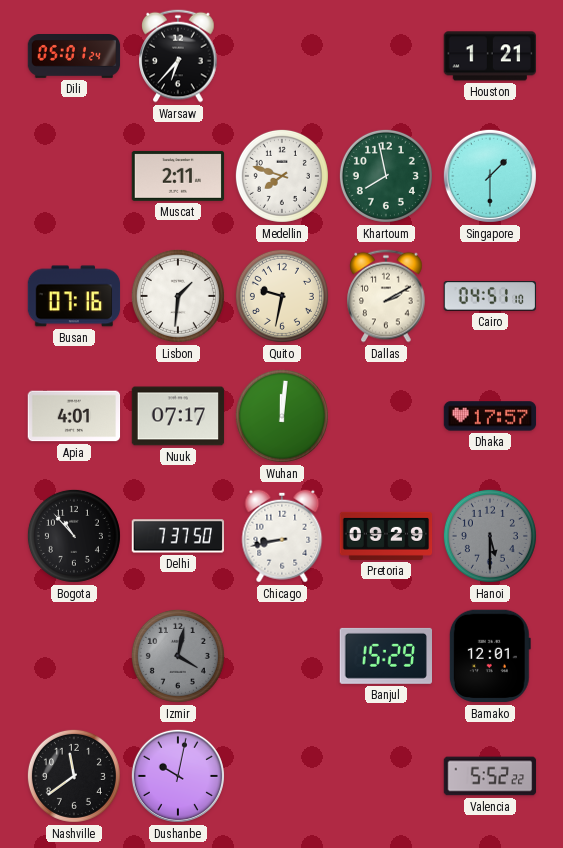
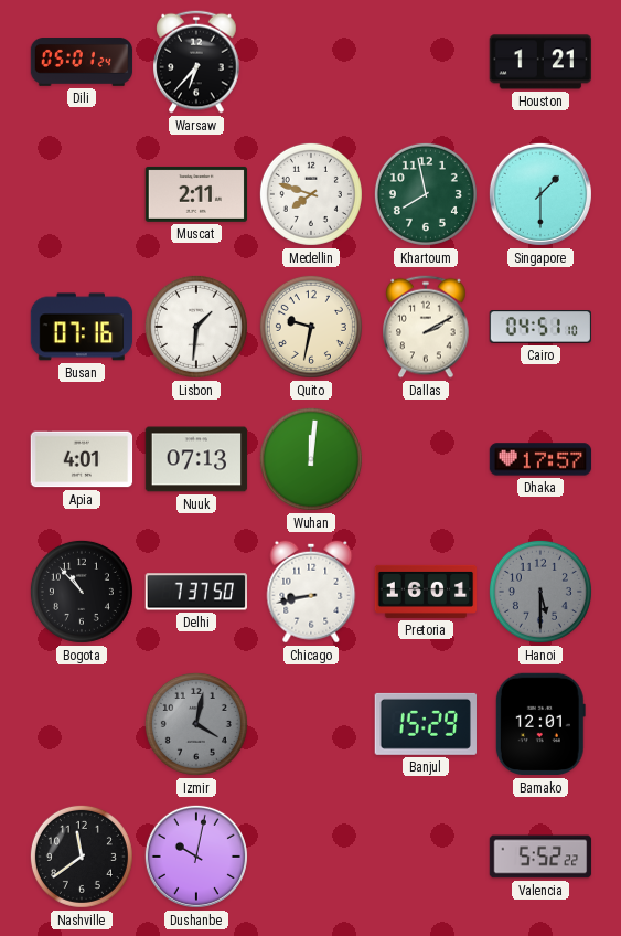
Nuuk: 07:17 -> 07:13 (196, 459)
Pretoria: 09:29 -> 16:01 (426, 592)
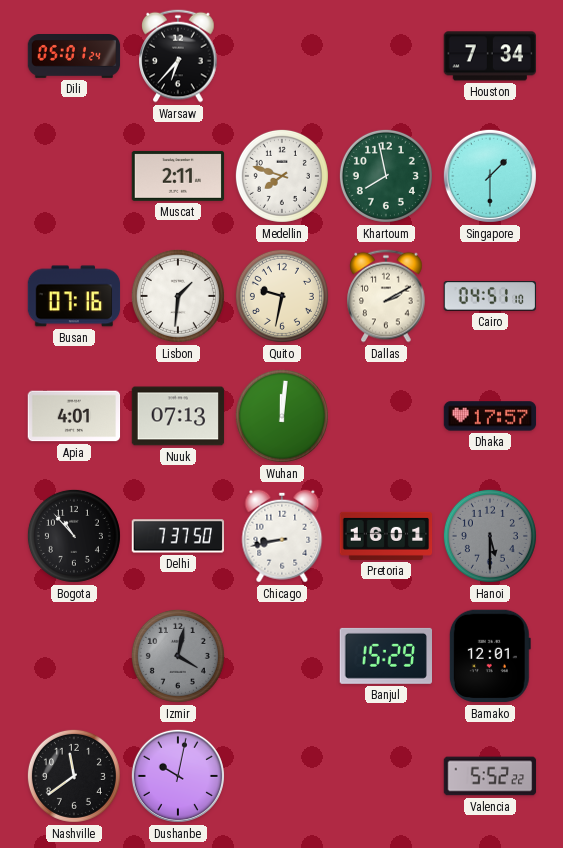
Houston: 1:21 -> 7:34 (489, 56)
